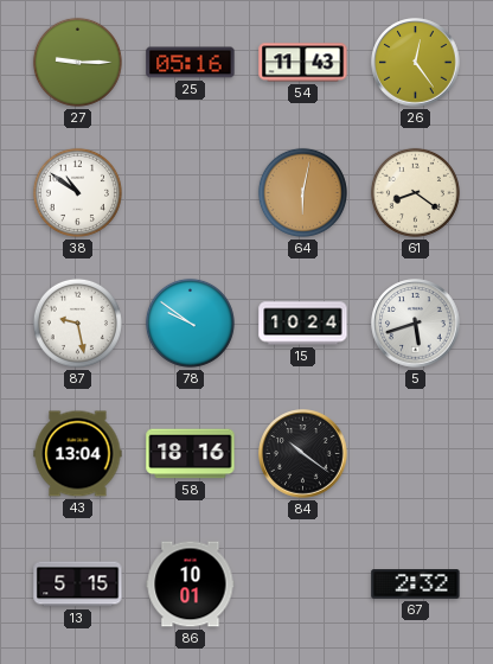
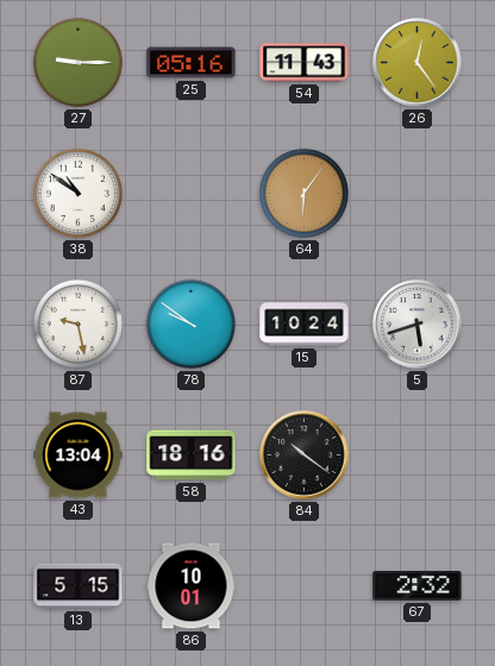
64: 6:02 -> 6:06 (303, 193)
61: 8:21 -> none (415, 192)
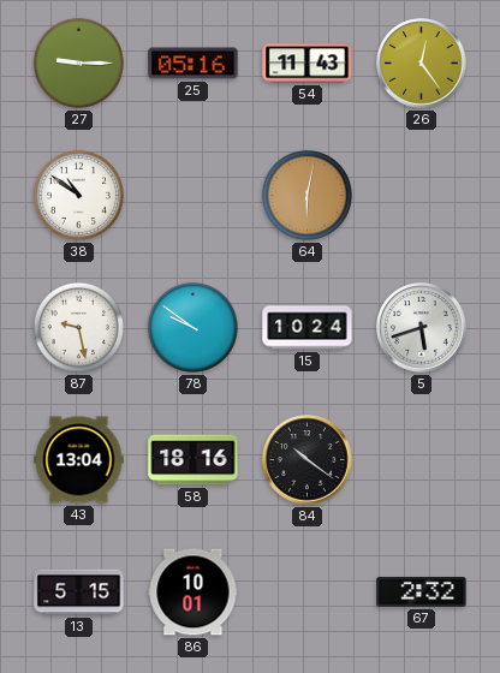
64: 6:06 -> 6:02 (306, 195)
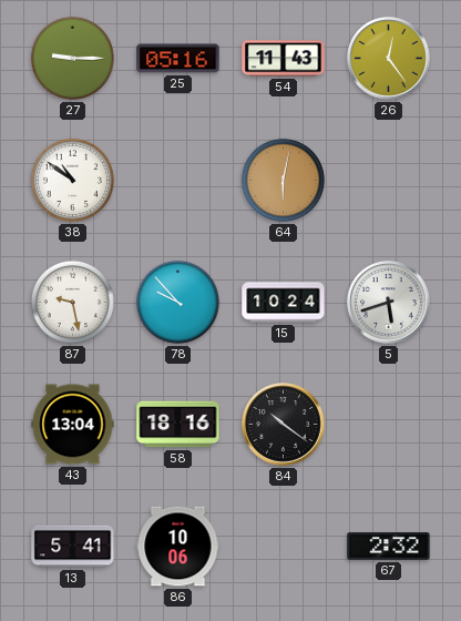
78: 9:51 -> 9:53 (177, 302)
13: 5:15 -> 5:41 (73, 547)
86: 10:01 -> 10:06 (178, 547)
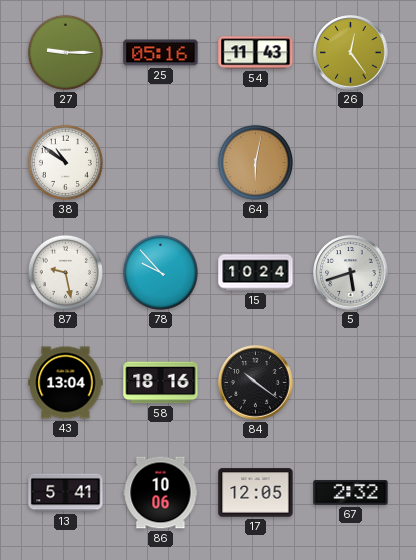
17: none -> 12:05 (256, 493)
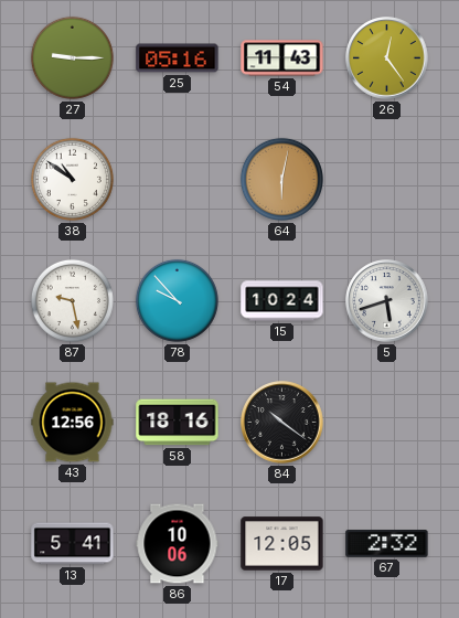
43: 13:04 -> 12:56 (73, 423)
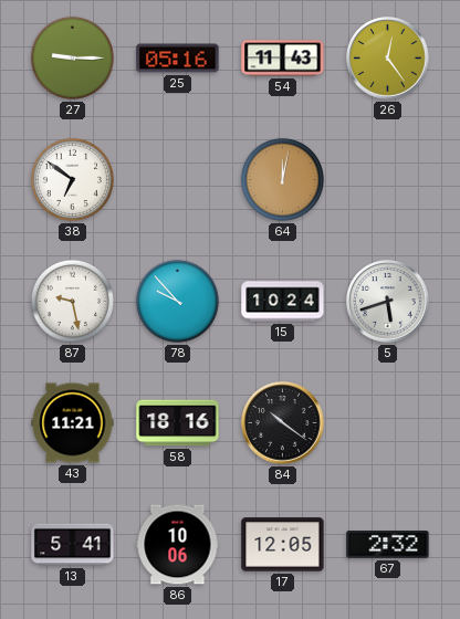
38: 10:51 -> 6:51 (72, 179)
64: 6:02 -> 12:02 (282, 179)
43: 12:56 -> 11:21 (73, 423)
